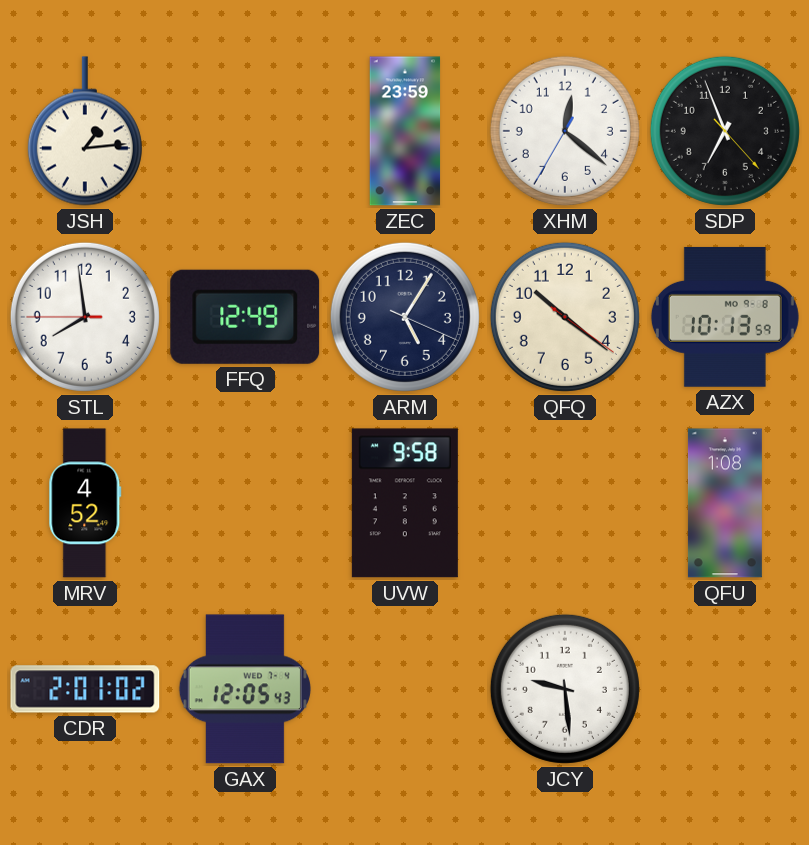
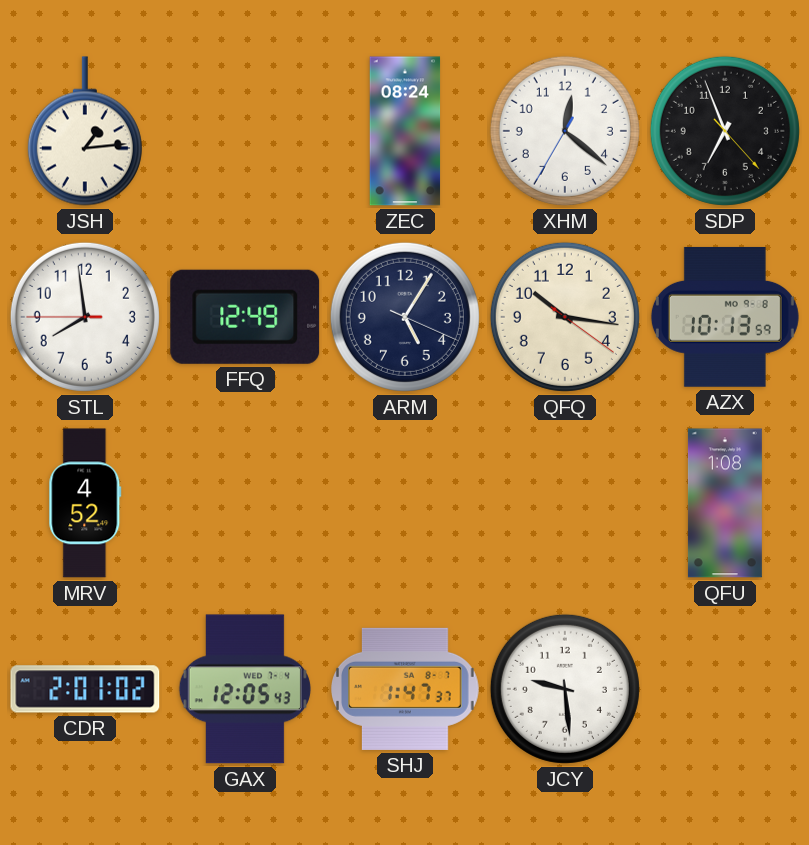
ZEC: 23:59 -> 08:24 (405, 131)
QFQ: 10:21 -> 10:16 (565, 317)
UVW: 9:58 -> none (405, 503)
SHJ: none -> 1:47 (406, 689)
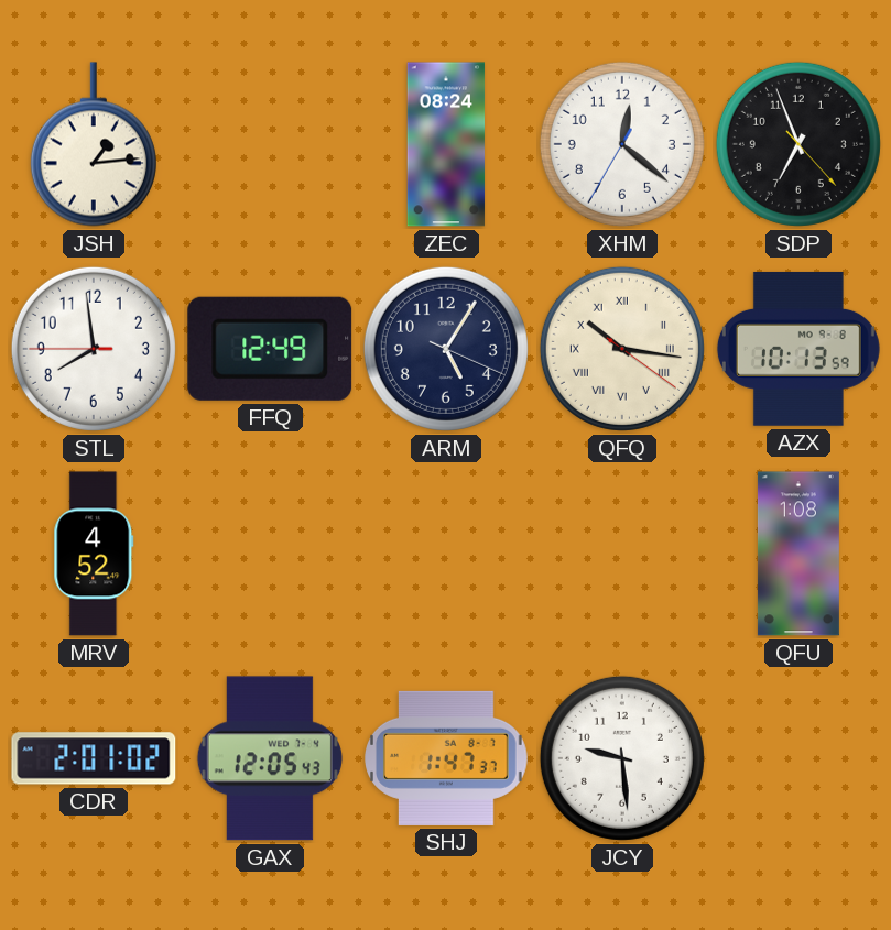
QFQ numerals: Arabic -> Roman (622, 349)
